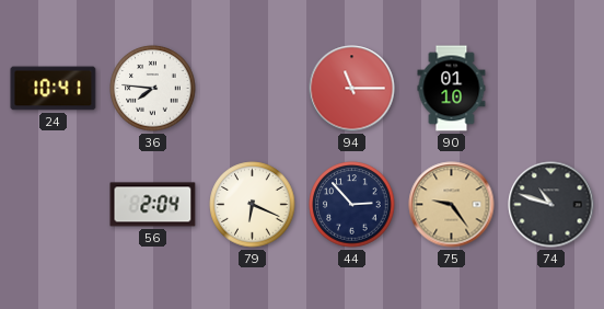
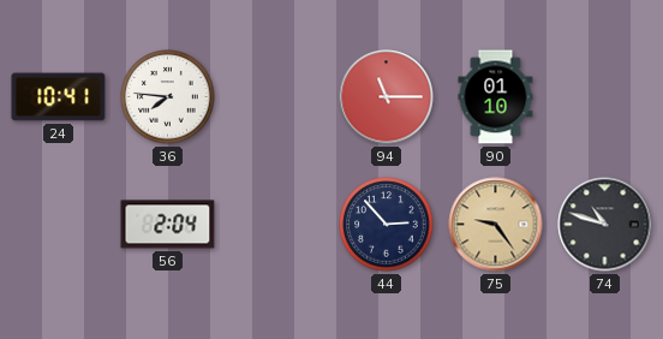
79: 6:19 -> none (253, 205)
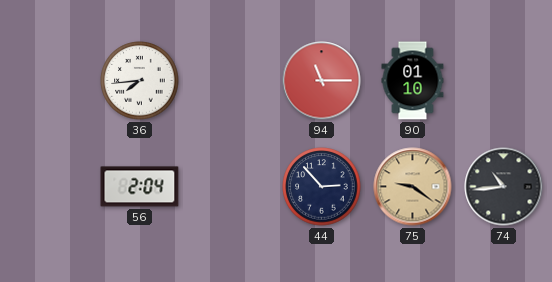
24: 10:41 -> none (59, 97)
36: 7:46 -> 7:44 (140, 81)
75: 9:24 -> 9:21 (413, 187)
74: 10:48 -> 10:44 (504, 187)
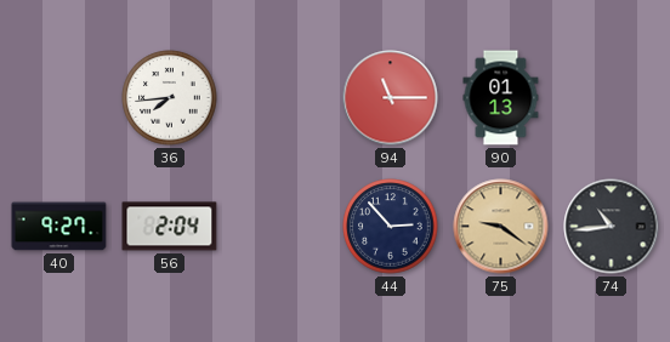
90: 01:10 -> 01:13 (501, 98)
40: none -> 9:27 (59, 227)
